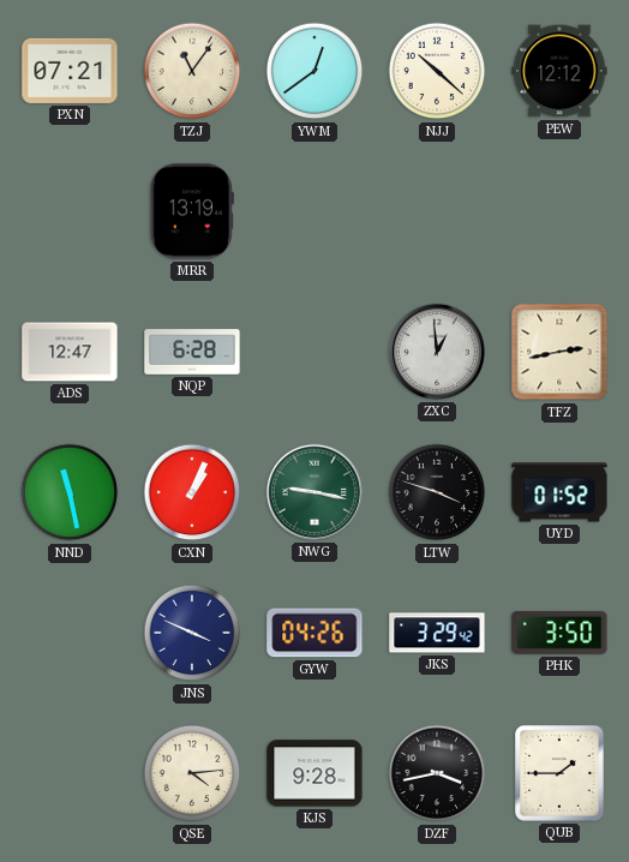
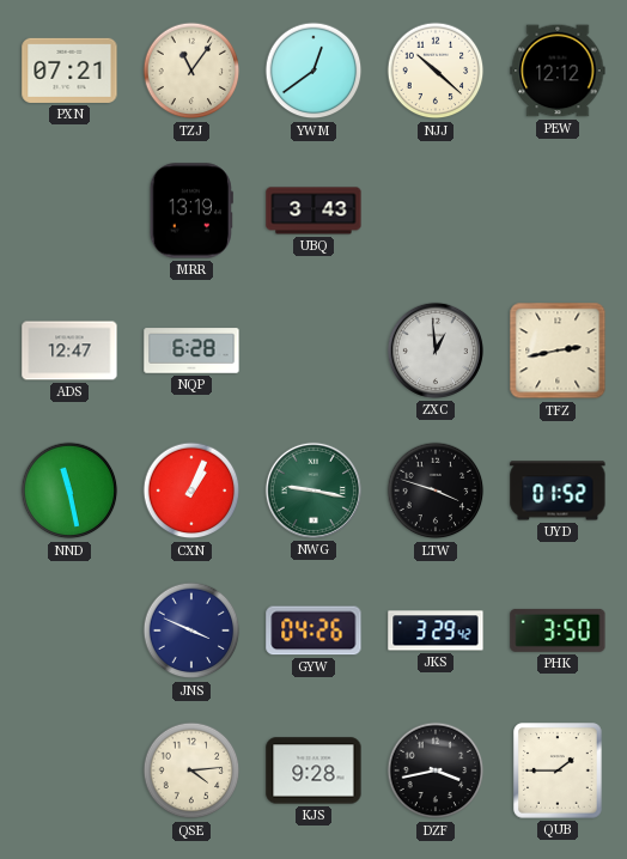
UBQ: none -> 3:43 (313, 211)
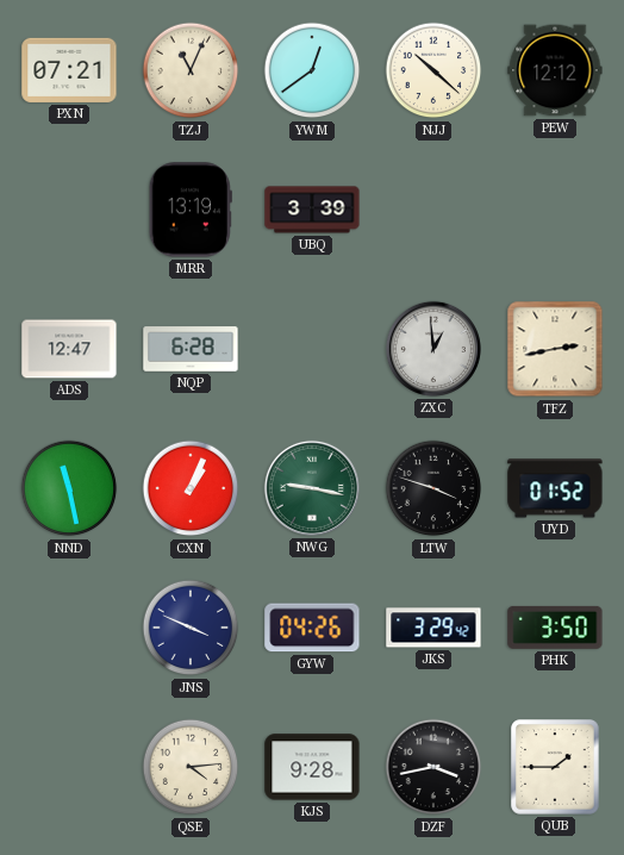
TZJ: 11:06 -> 11:04 (191, 70)
UBQ: 3:43 -> 3:39 (312, 210)
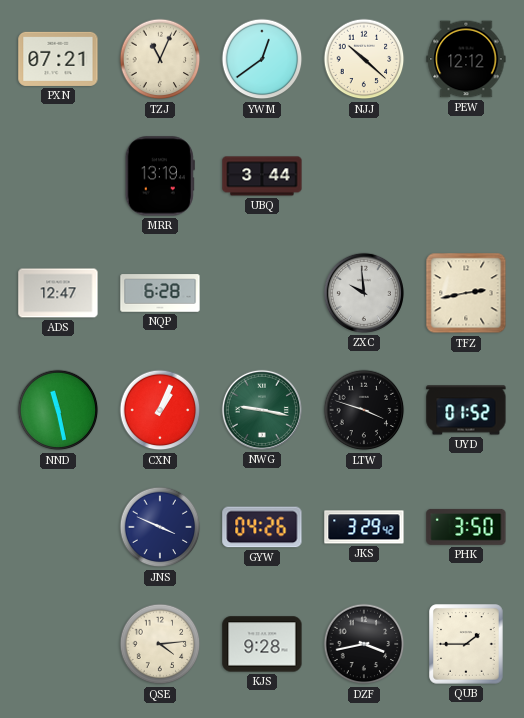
UBQ: 3:39 -> 3:44 (262, 176)
ZXC: 12:59 -> 9:59 (364, 293)
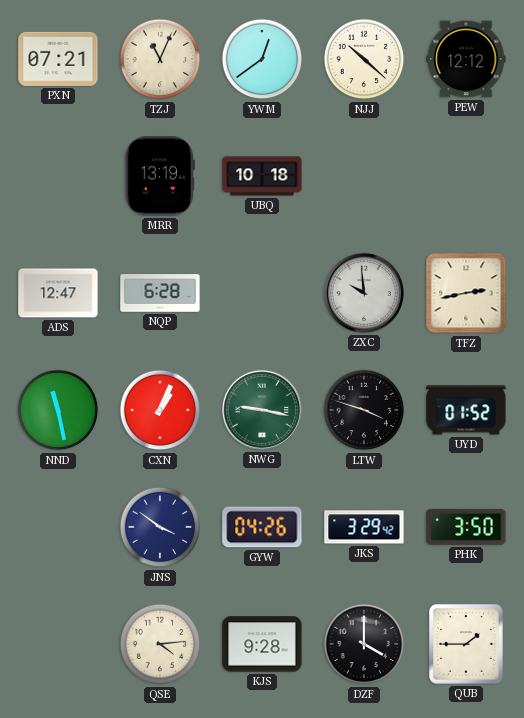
UBQ: 3:44 -> 10:18 (262, 176)
JNS: 3:49 -> 3:51 (160, 527)
DZF: 3:43 -> 4:00 (364, 644)
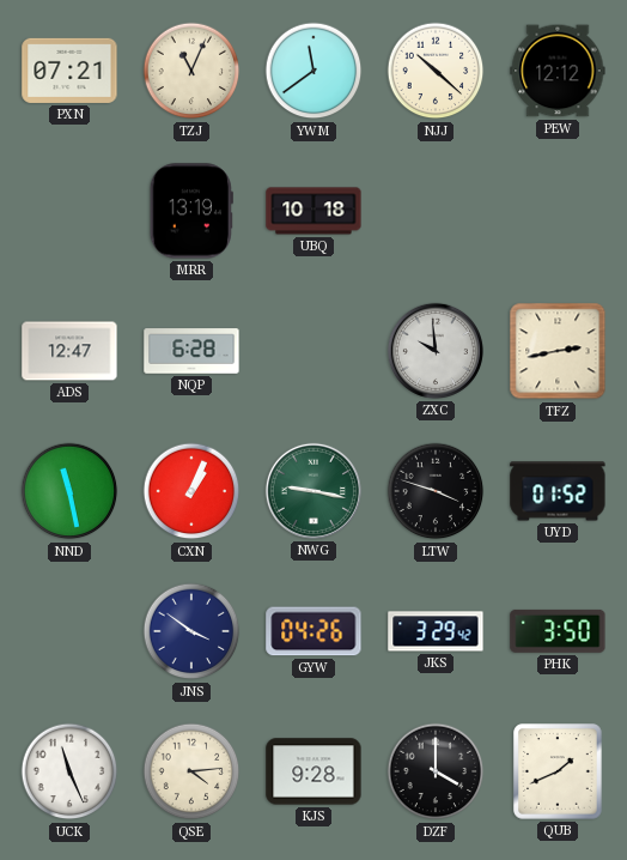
YWM: 12:39 -> 11:39 (313, 71)
UCK: none -> 11:26 (69, 771)
QUB: 1:45 -> 1:41 (558, 771)
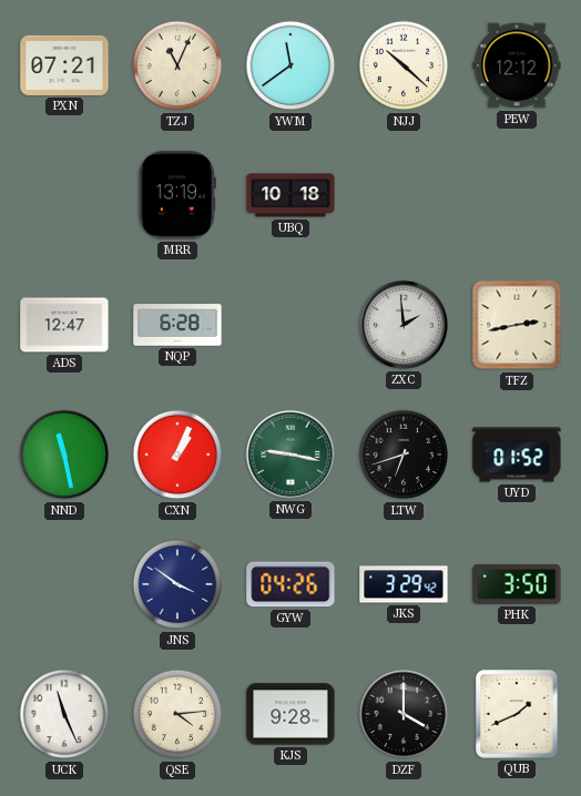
ZXC: 9:59 -> 1:59 (404, 325)
LTW: 3:48 -> 6:42 (404, 455)
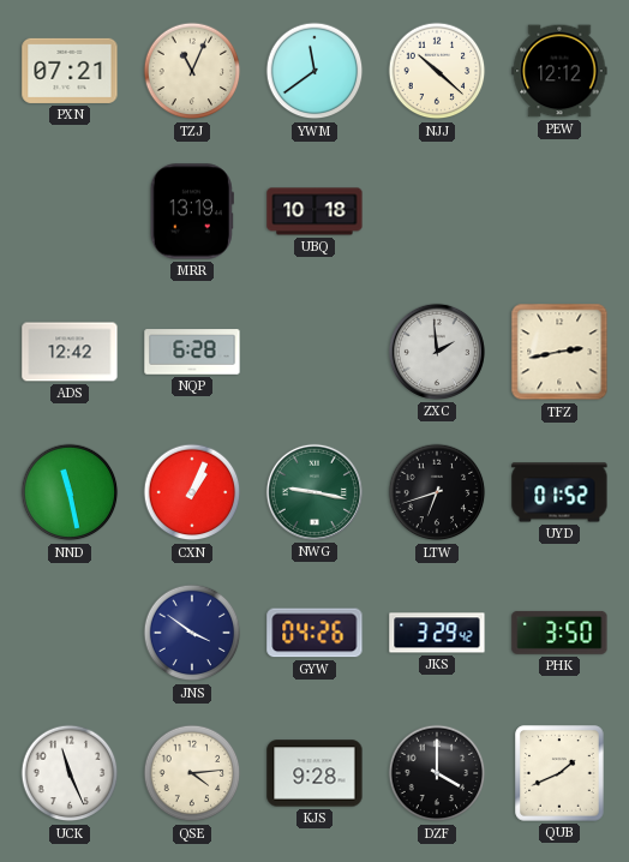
ADS: 12:47 -> 12:42 (70, 352)
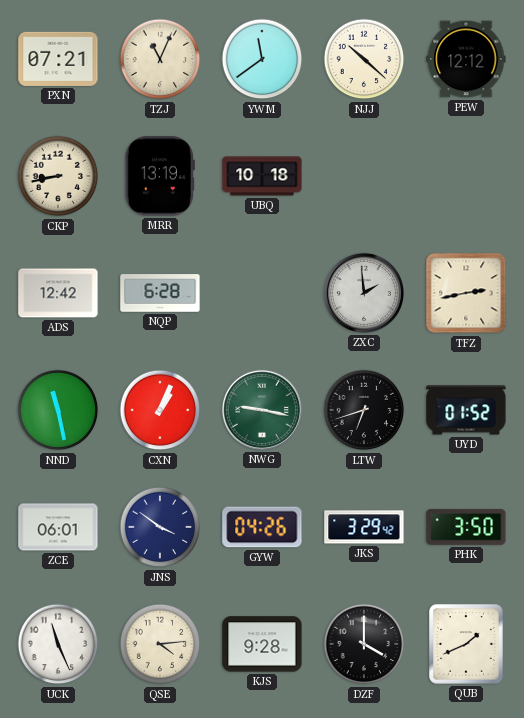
CKP: none -> 8:43 (58, 176)
ZCE: none -> 06:01 (58, 527)
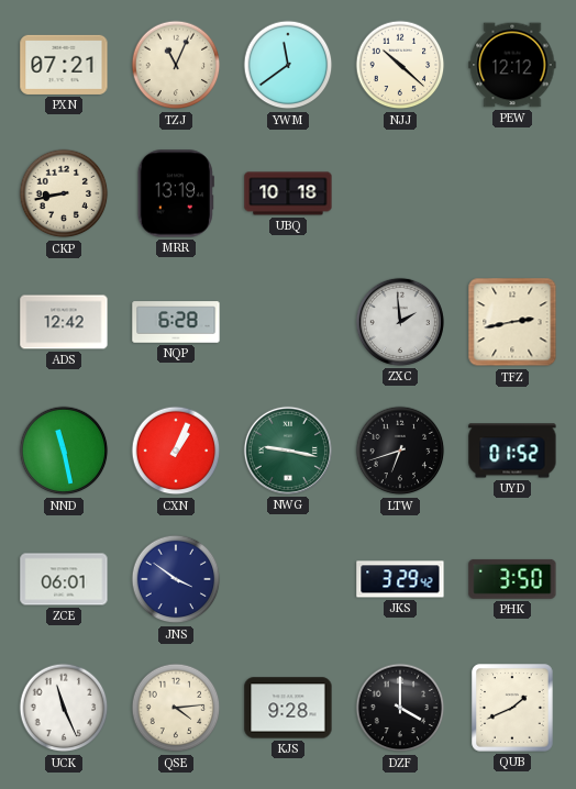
GYW: 04:26 -> none (262, 527)
